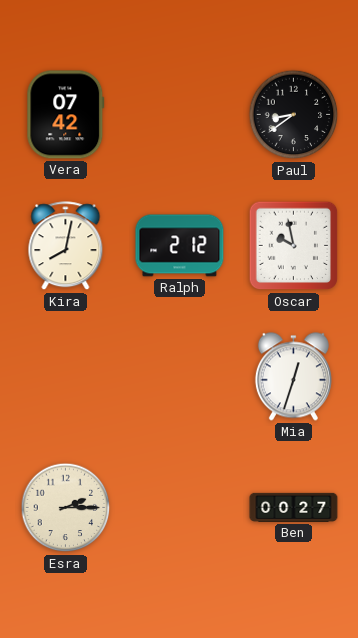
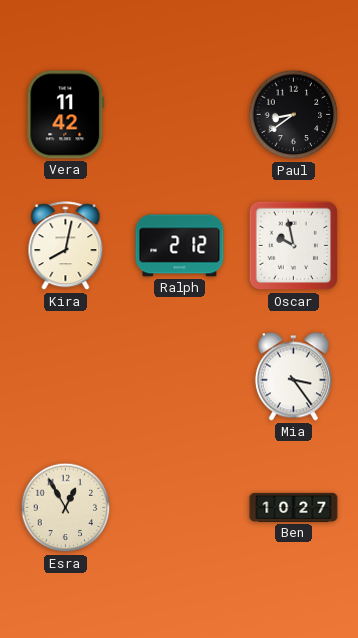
Vera: 07:42 -> 11:42 (66, 115)
Mia: 12:33 -> 3:24 (293, 377)
Esra: 2:15 -> 12:55 (66, 508)
Ben: 00:27 -> 10:27 (294, 507)
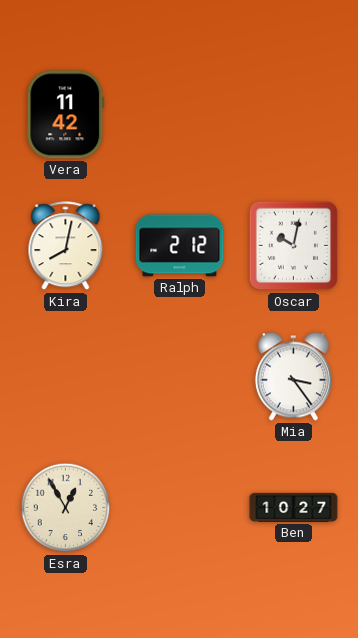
Paul: 8:39 -> none (294, 115)
Oscar: 9:58 -> 10:02 (294, 246)
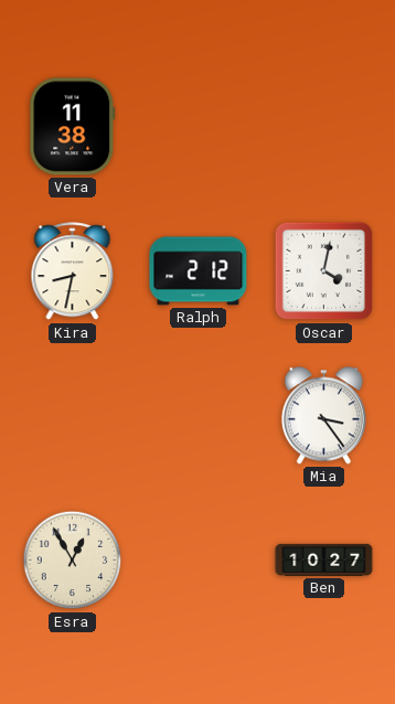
Vera: 11:42 -> 11:38 (73, 127)
Kira: 8:02 -> 8:32 (73, 271)
Oscar: 10:02 -> 4:02 (324, 271)
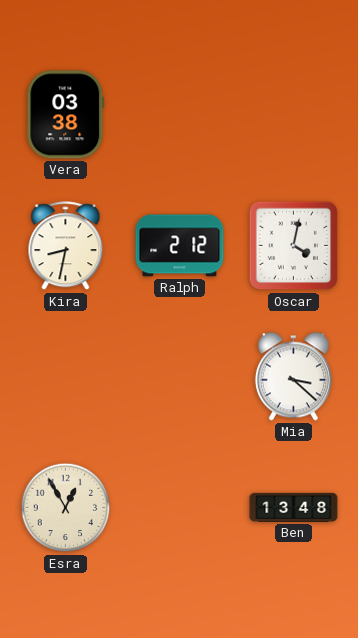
Vera: 11:38 -> 03:38 (66, 115)
Mia: 3:24 -> 3:22 (293, 377)
Ben: 10:27 -> 13:48 (294, 507)
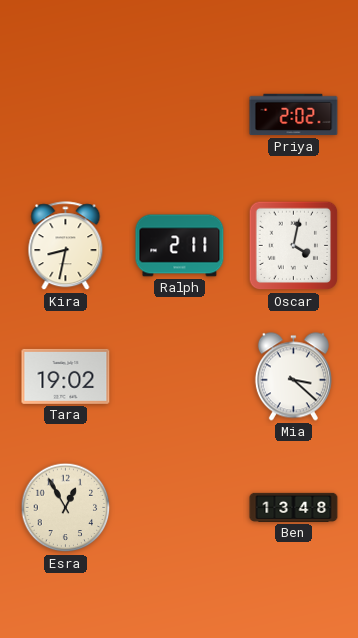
Vera: 03:38 -> none (66, 115)
Priya: none -> 2:02 (294, 115)
Ralph: 2:12 -> 2:11 (180, 246)
Tara: none -> 19:02 (66, 376)
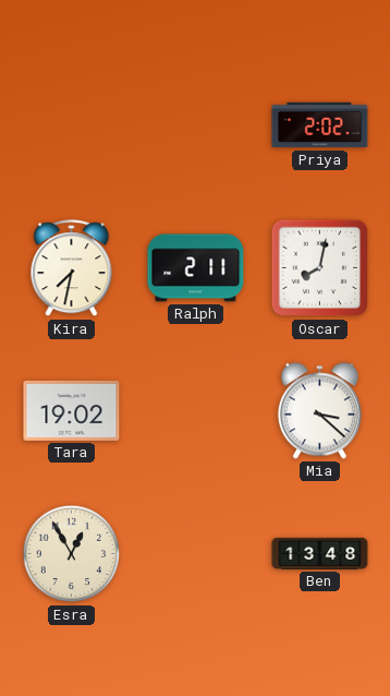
Kira: 8:32 -> 7:32 (72, 268)
Oscar: 4:02 -> 8:02 (320, 268)
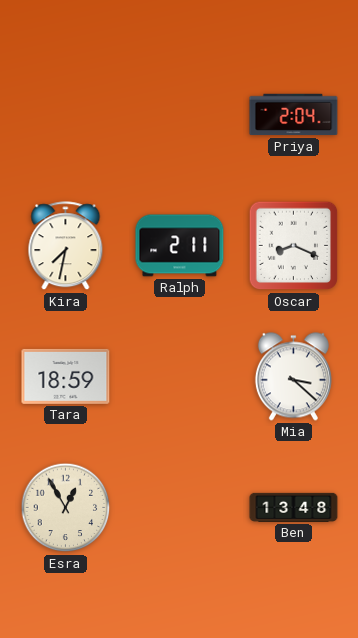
Priya: 2:02 -> 2:04 (294, 115)
Oscar: 8:02 -> 8:19 (294, 246)
Tara: 19:02 -> 18:59 (66, 376)
